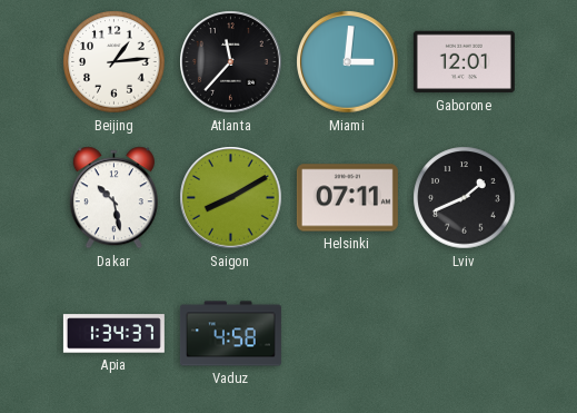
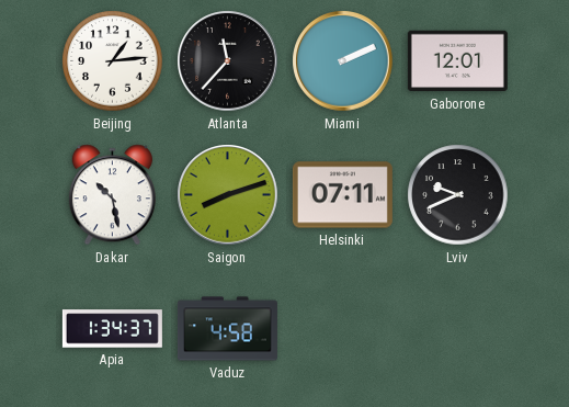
Miami: 3:01 -> 2:11 (343, 61)
Saigon: 8:10 -> 8:12 (228, 195)
Lviv: 1:41 -> 9:41 (458, 195)
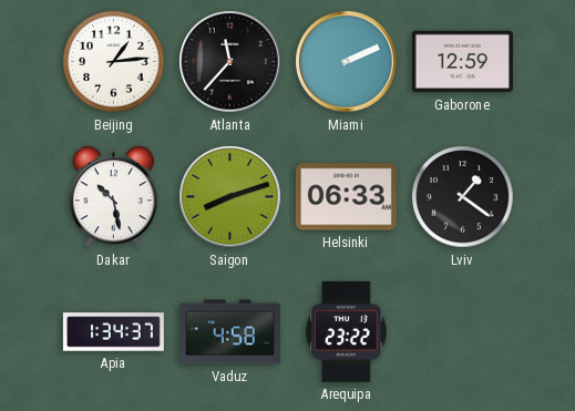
Gaborone: 12:01 -> 12:59 (462, 62)
Helsinki: 07:11 -> 06:33 (346, 197)
Lviv: 9:41 -> 1:21 (463, 197)
Arequipa: none -> 23:22 (347, 331)
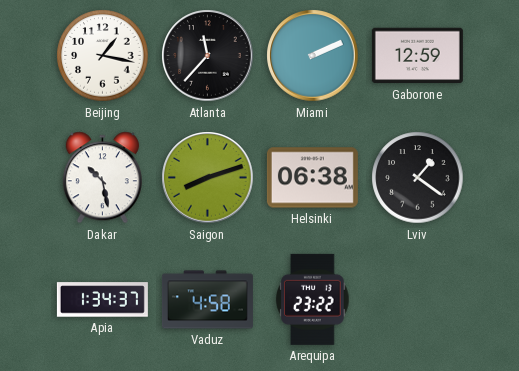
Beijing: 1:14 -> 1:17 (103, 56)
Helsinki: 06:33 -> 06:38 (312, 178)
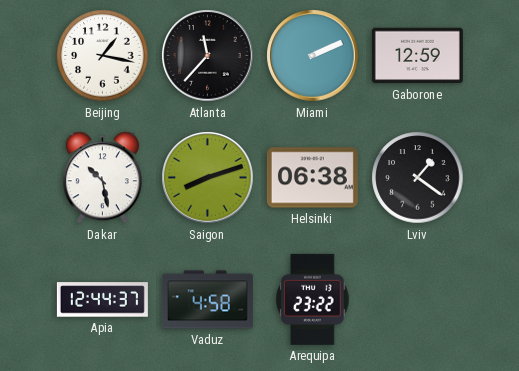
Apia: 1:34 -> 12:44 (102, 300)
